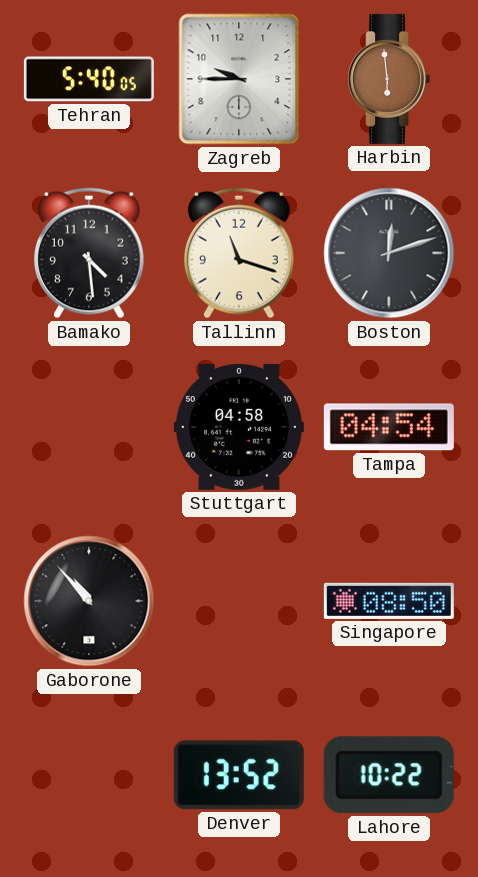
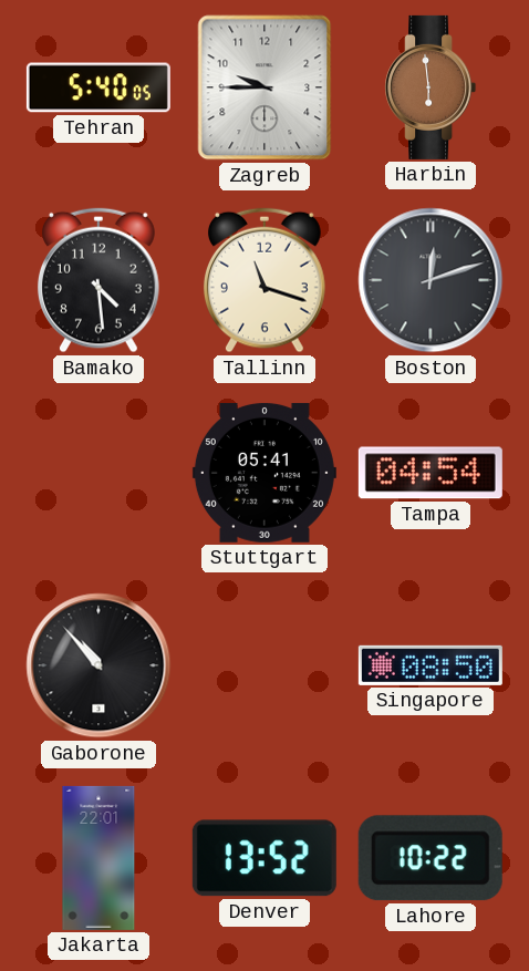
Stuttgart: 04:58 -> 05:41 (264, 473)
Jakarta: none -> 22:01 (98, 858)
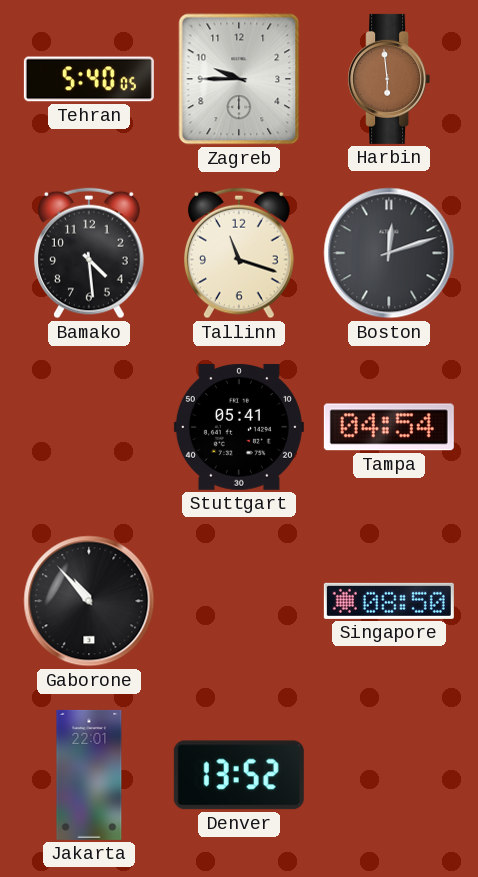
Lahore: 10:22 -> none (431, 858)
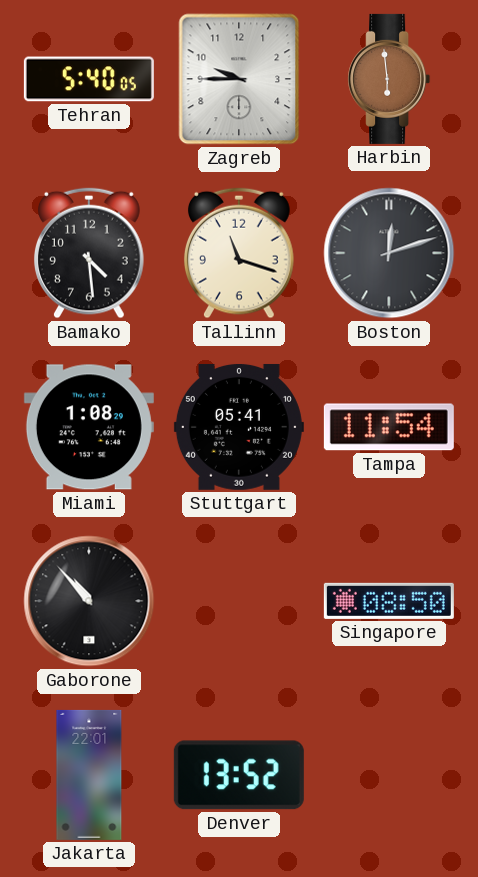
Miami: none -> 1:08 (89, 427)
Tampa: 04:54 -> 11:54 (389, 427)
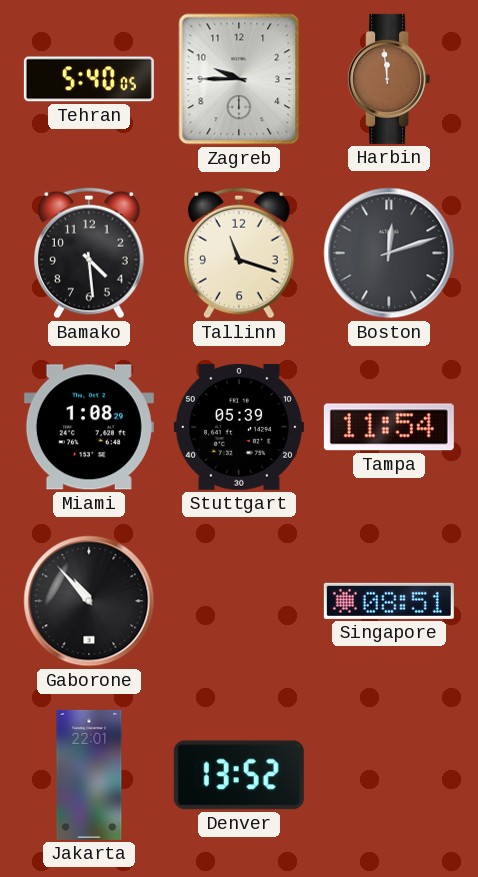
Harbin: 5:59 -> 11:59 (389, 79)
Stuttgart: 05:41 -> 05:39 (239, 427)
Singapore: 08:50 -> 08:51 (389, 601)
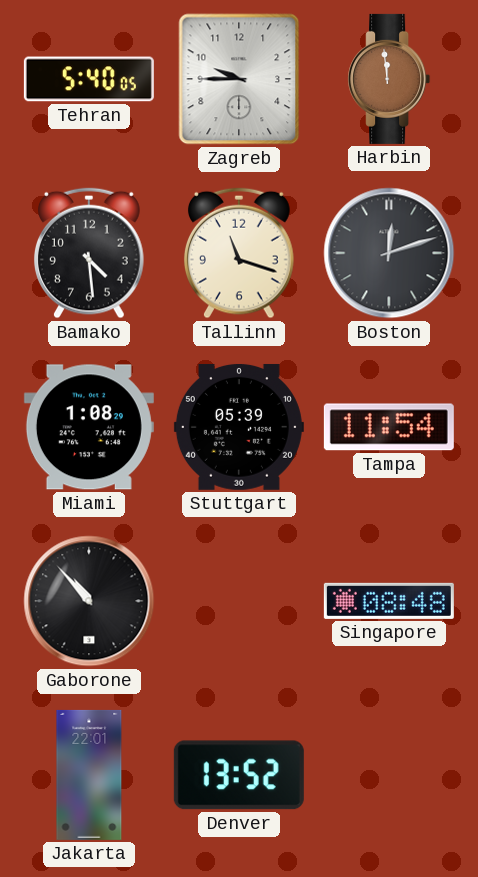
Singapore: 08:51 -> 08:48 (389, 601)
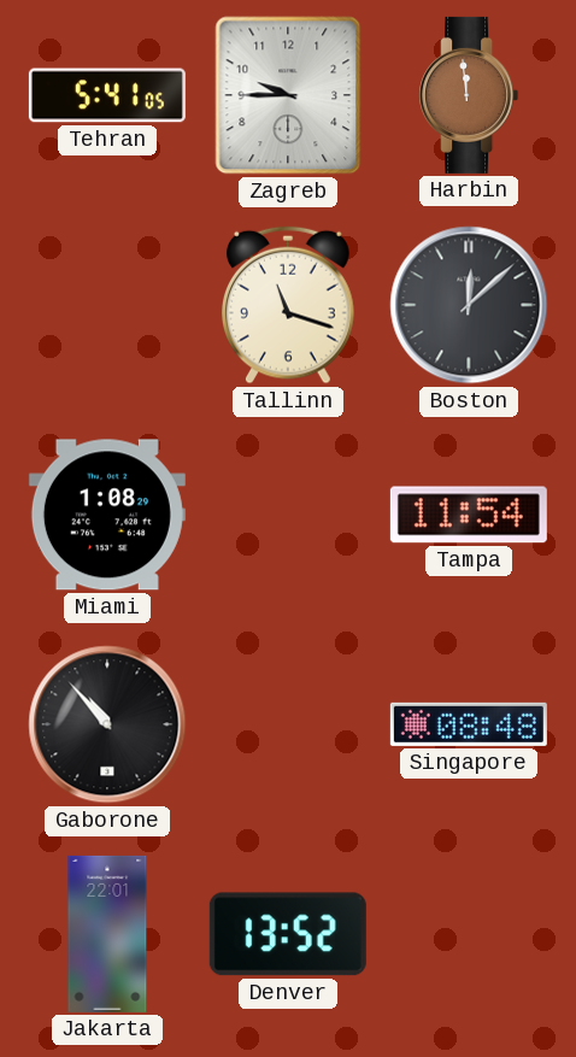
Tehran: 5:40 -> 5:41 (107, 95)
Bamako: 4:29 -> none (89, 253)
Boston: 12:12 -> 12:08 (469, 305)
Stuttgart: 05:39 -> none (239, 427)
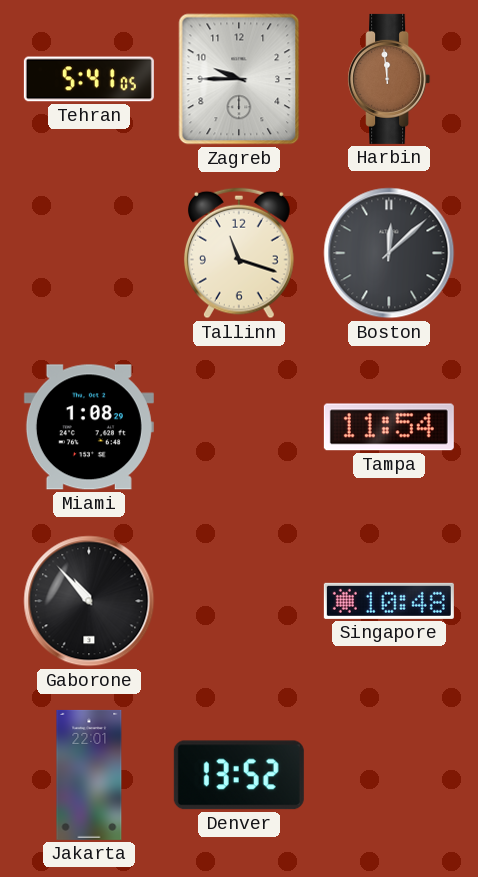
Singapore: 08:48 -> 10:48 (389, 601)
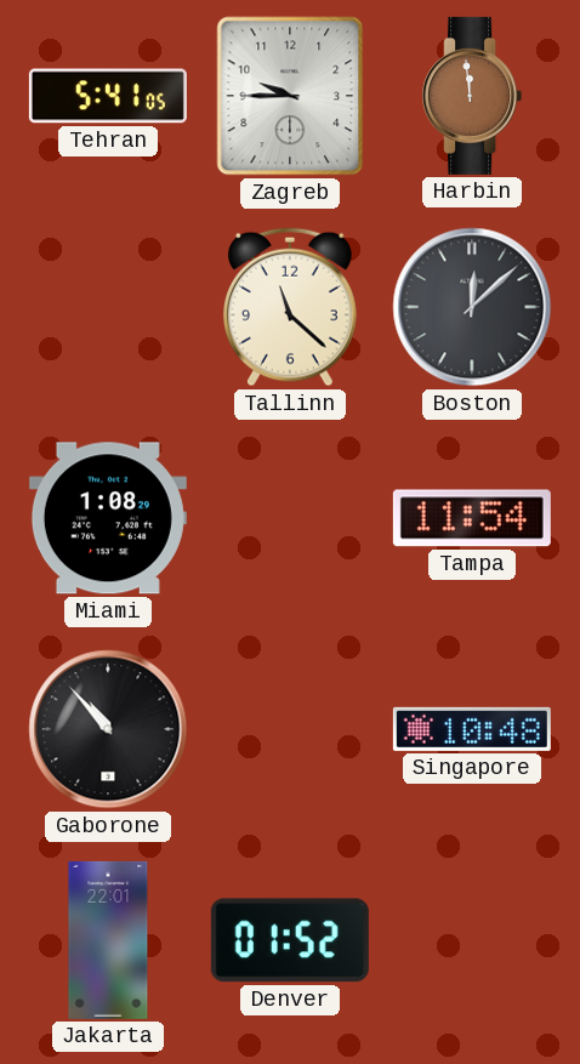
Tallinn: 11:18 -> 11:22 (290, 307)
Denver: 13:52 -> 01:52 (290, 940)
